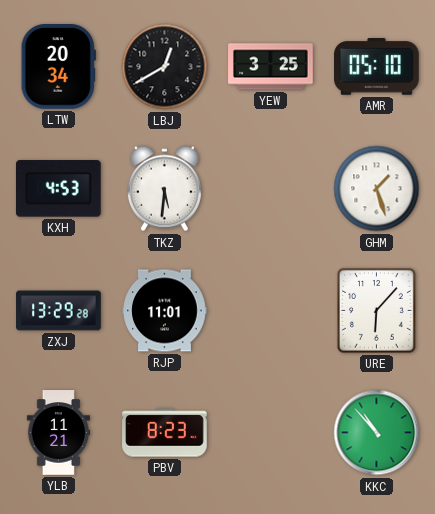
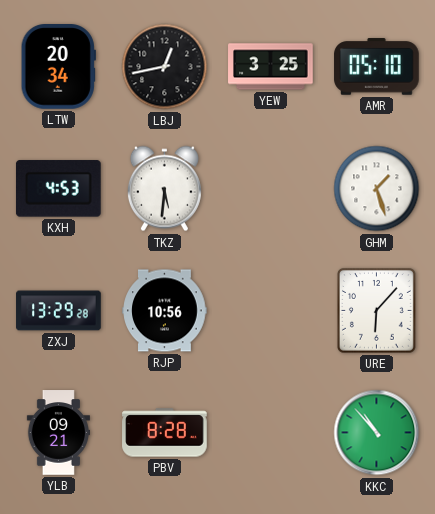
LBJ: 12:40 -> 12:43 (165, 67)
RJP: 11:01 -> 10:56 (165, 311)
YLB: 11:21 -> 09:21 (58, 433)
PBV: 8:23 -> 8:28 (165, 433)
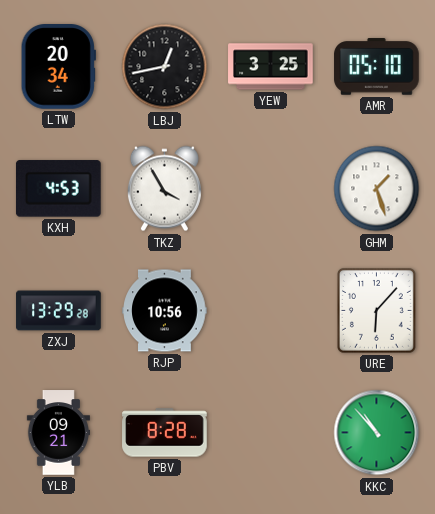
TKZ: 5:31 -> 3:55 (164, 189)
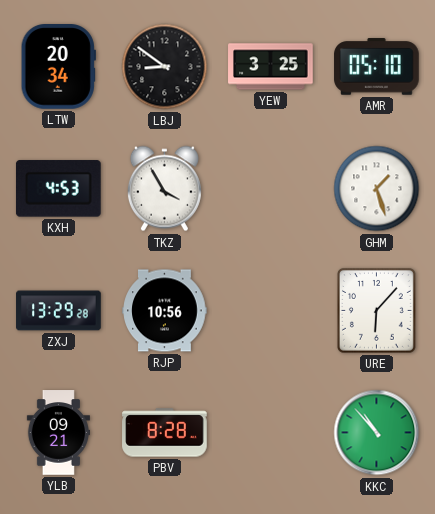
LBJ: 12:43 -> 8:51 (165, 67)
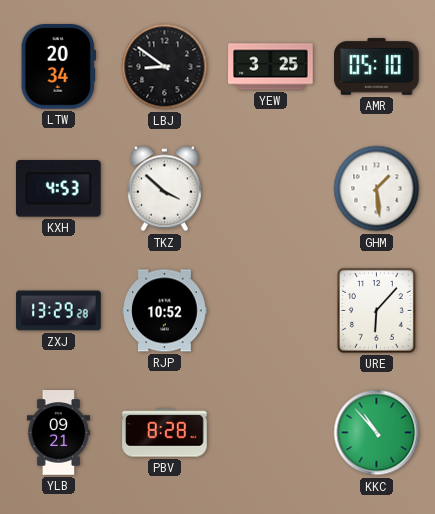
TKZ: 3:55 -> 3:52 (164, 189)
GHM: 1:27 -> 1:29 (377, 189)
RJP: 10:56 -> 10:52 (165, 311)
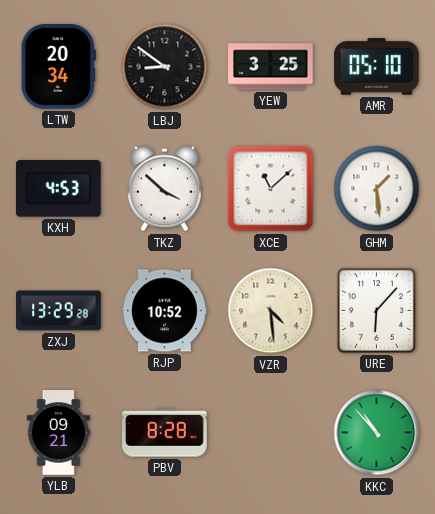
XCE: none -> 11:08 (271, 189)
VZR: none -> 4:29 (271, 311)
